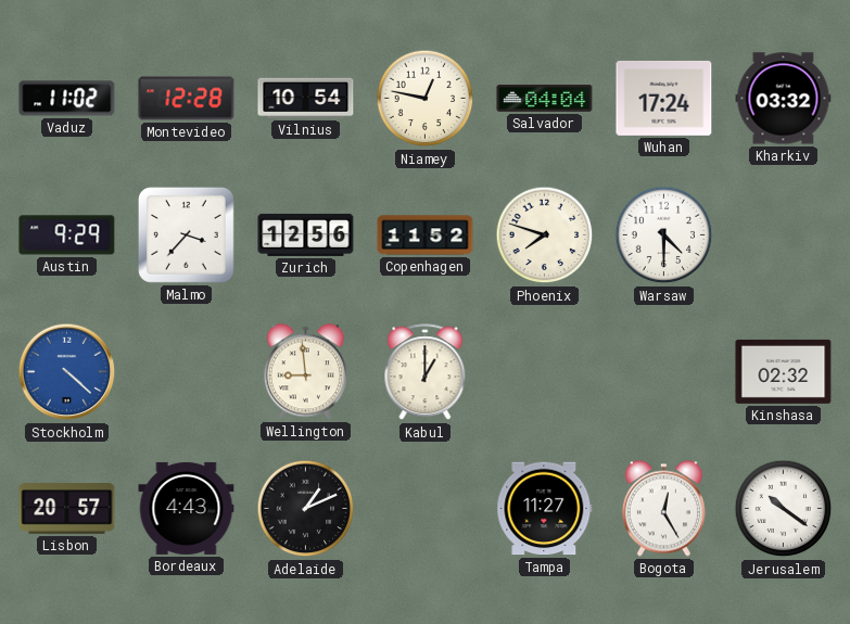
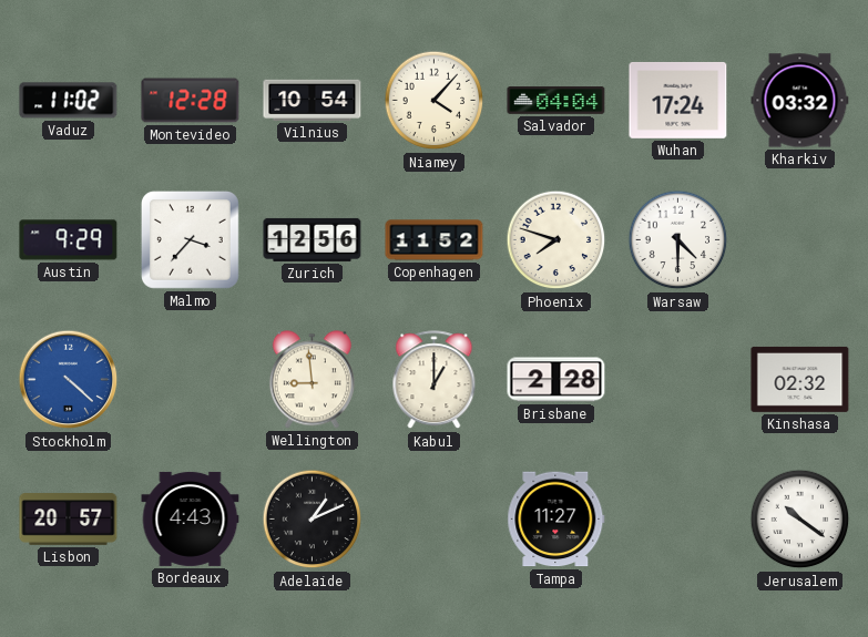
Niamey: 12:47 -> 4:07 (435, 101)
Brisbane: none -> 2:28 (556, 380)
Bogota: 12:25 -> none (663, 509)
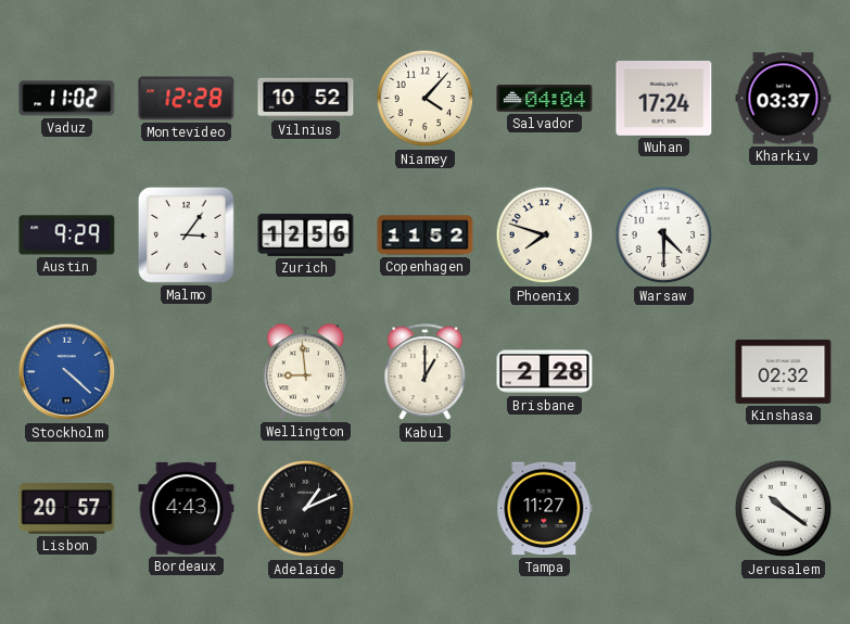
Vilnius: 10:54 -> 10:52 (306, 98)
Kharkiv: 03:32 -> 03:37 (784, 99)
Malmo: 3:37 -> 3:06 (186, 234)
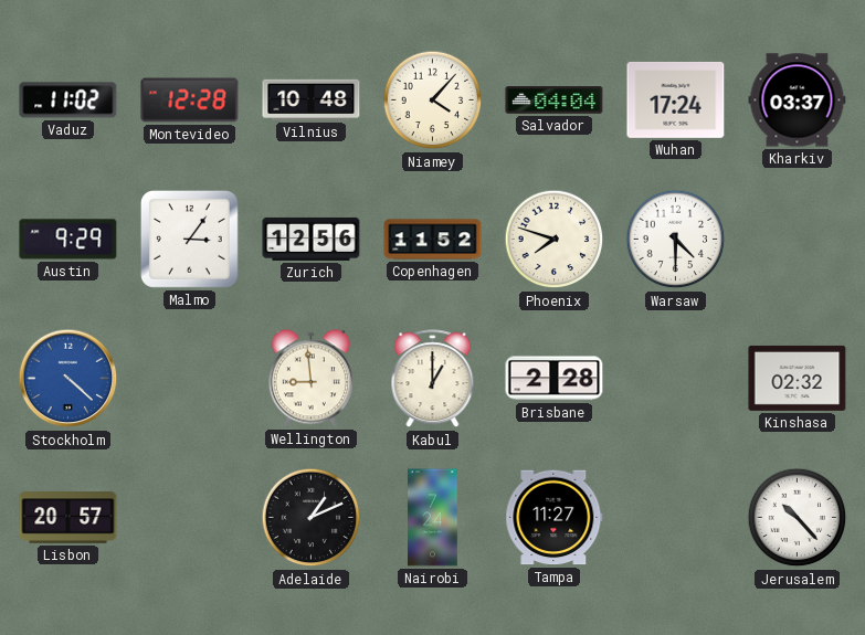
Vilnius: 10:52 -> 10:48 (312, 99)
Bordeaux: 4:43 -> none (187, 508)
Nairobi: none -> 7:24 (433, 518)
Jerusalem: 10:21 -> 10:23 (798, 518)
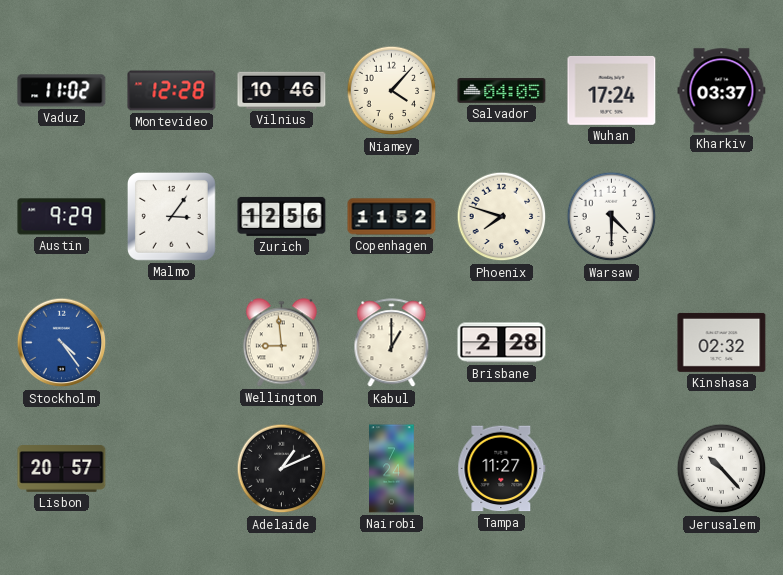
Vilnius: 10:48 -> 10:46 (282, 90)
Salvador: 04:04 -> 04:05 (502, 91)
Stockholm: 4:22 -> 4:24 (62, 343)
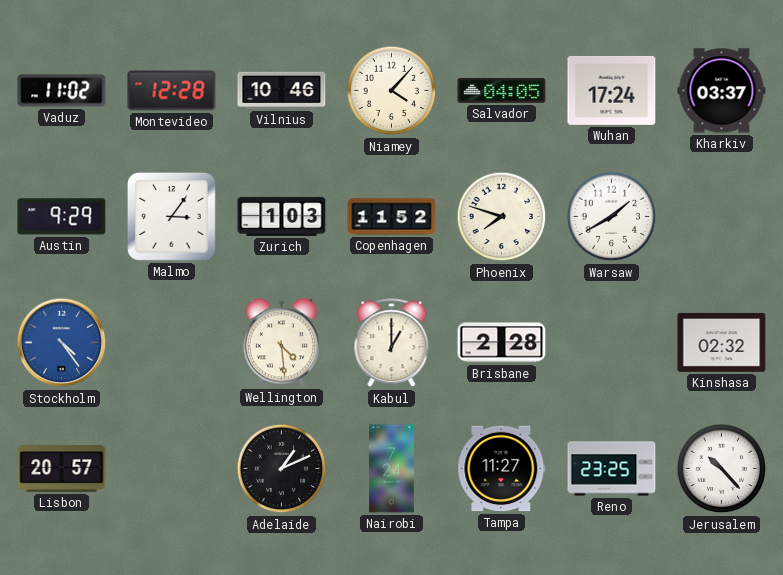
Zurich: 12:56 -> 1:03 (282, 216)
Warsaw: 4:30 -> 1:40 (612, 217)
Wellington: 8:59 -> 4:29 (281, 343)
Reno: none -> 23:25 (612, 469)
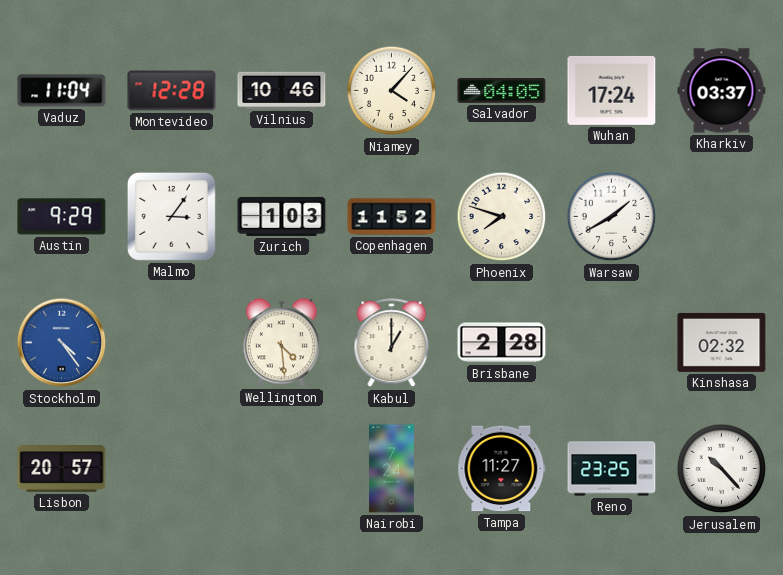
Vaduz: 11:02 -> 11:04 (62, 91)
Adelaide: 1:11 -> none (282, 469)
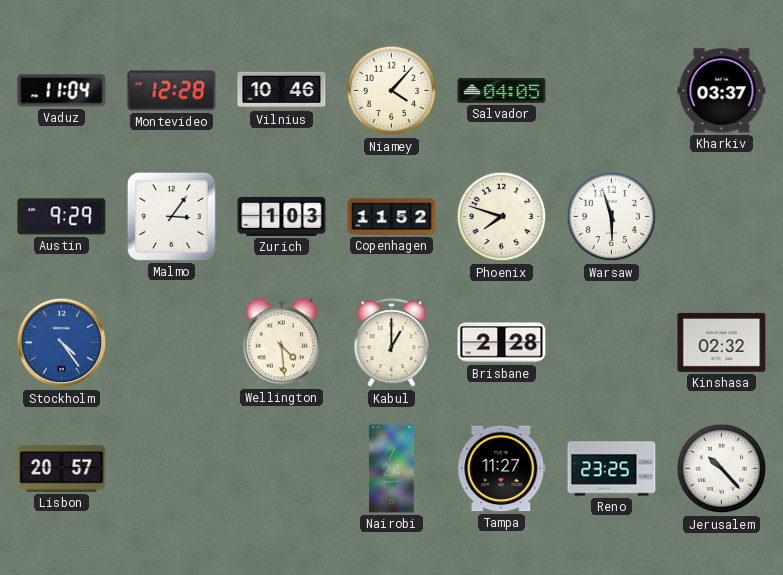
Wuhan: 17:24 -> none (612, 90)
Warsaw: 1:40 -> 5:57 (612, 217)
